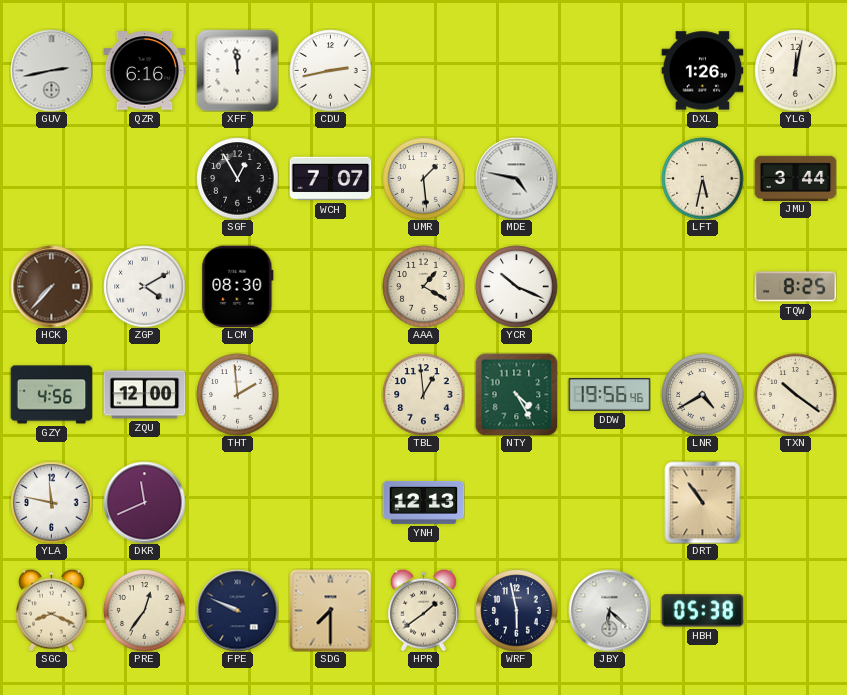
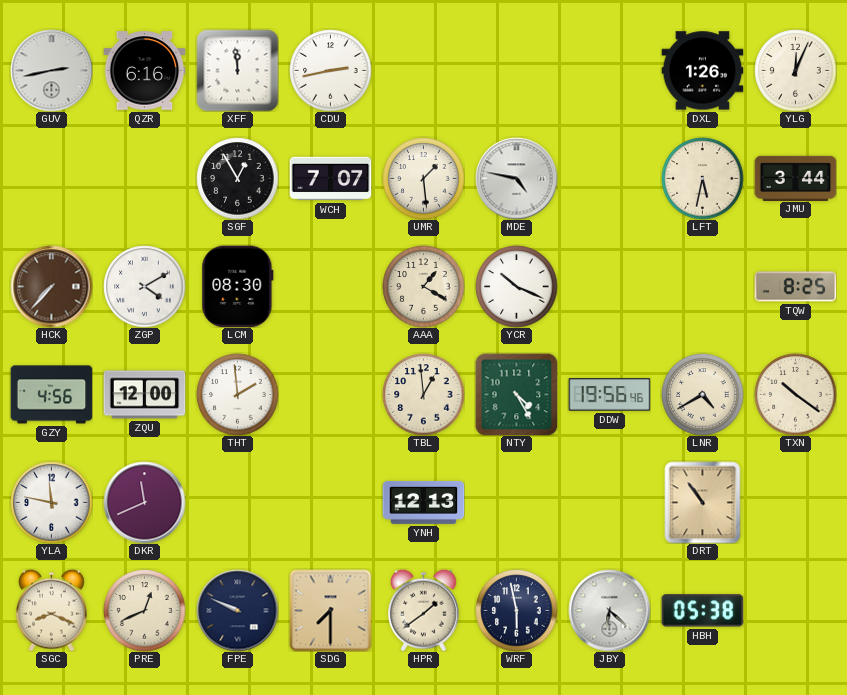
YLG: 12:02 -> 12:04 (795, 70)
PRE: 12:36 -> 12:41 (144, 610)
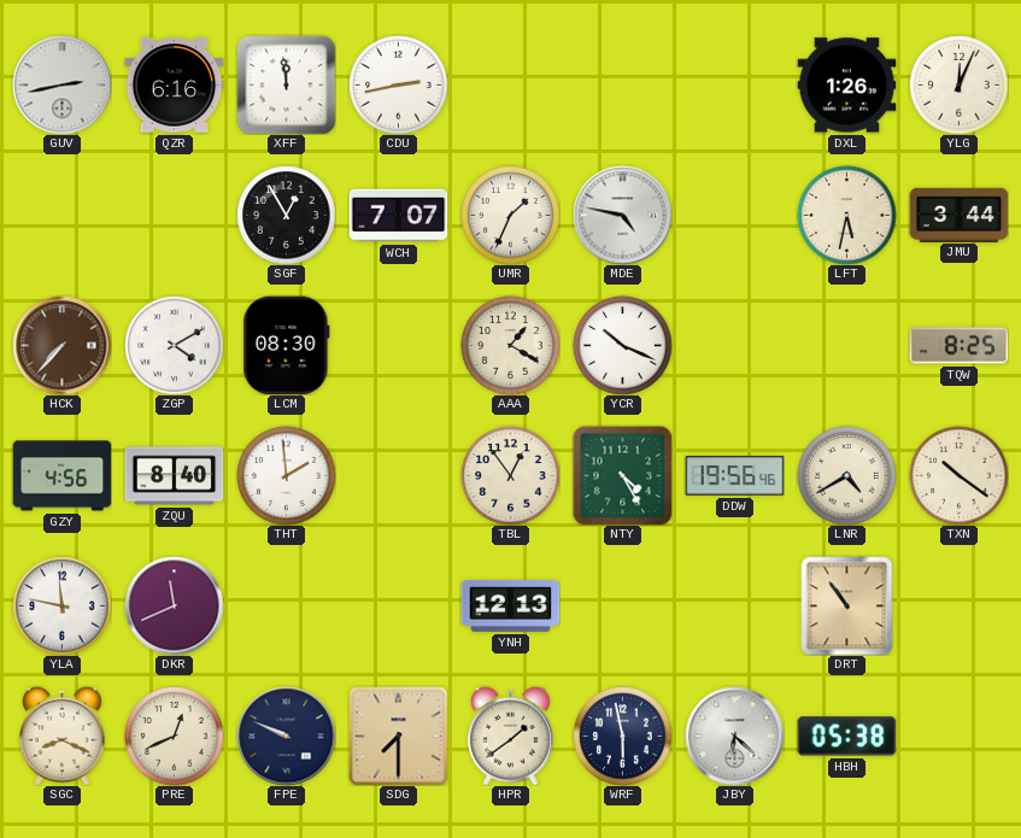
UMR: 1:29 -> 1:34 (510, 215)
ZQU: 12:00 -> 8:40 (174, 476)
TBL: 12:59 -> 12:54 (510, 475)
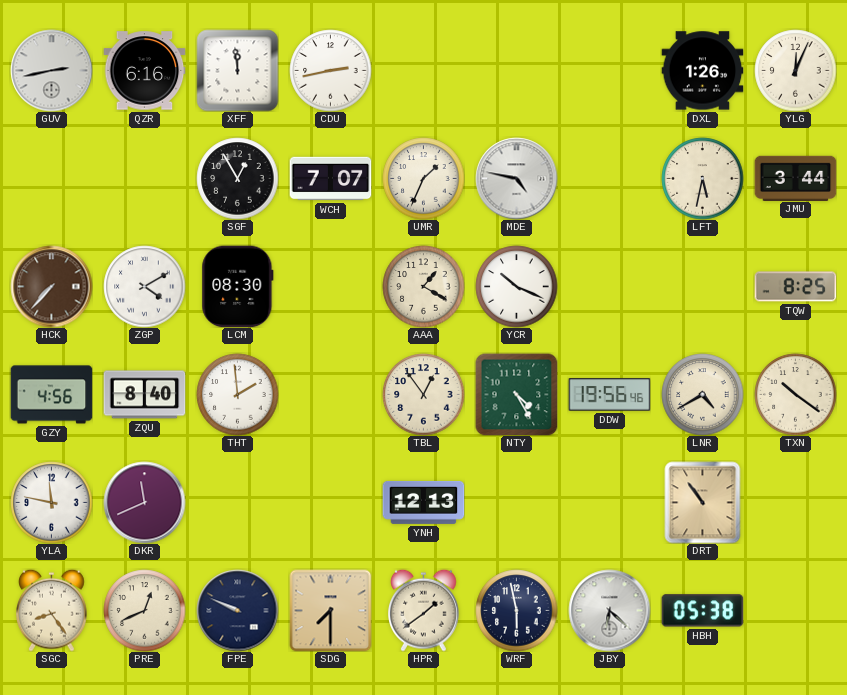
SGC: 8:19 -> 8:24 (52, 610)
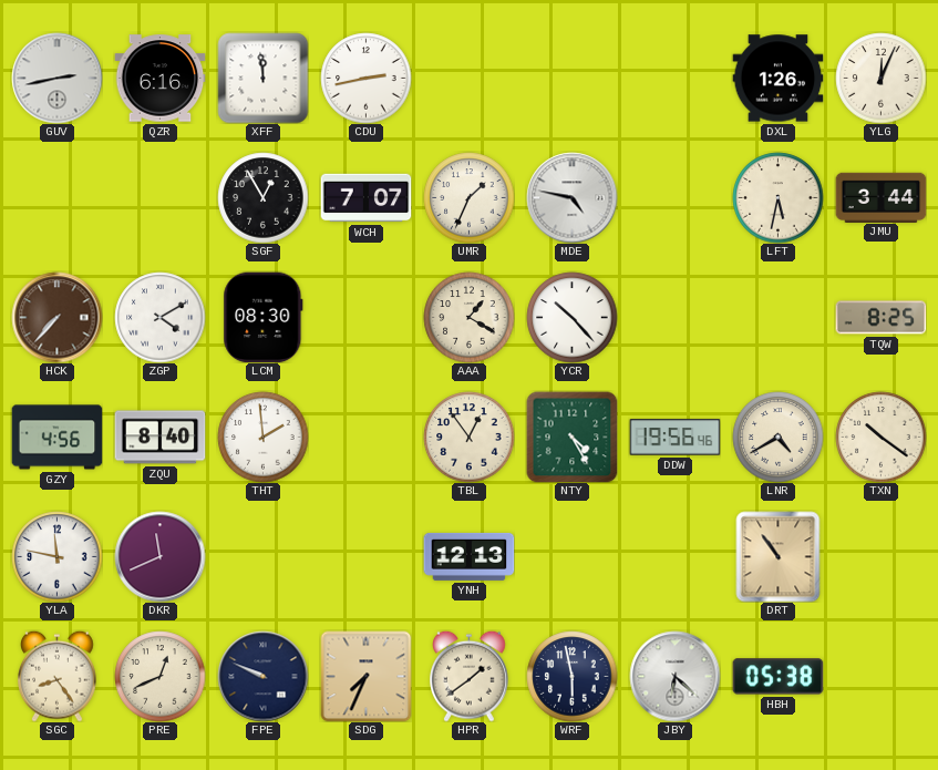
YCR: 10:19 -> 10:23 (571, 317)
SDG: 7:30 -> 7:34 (365, 676)
